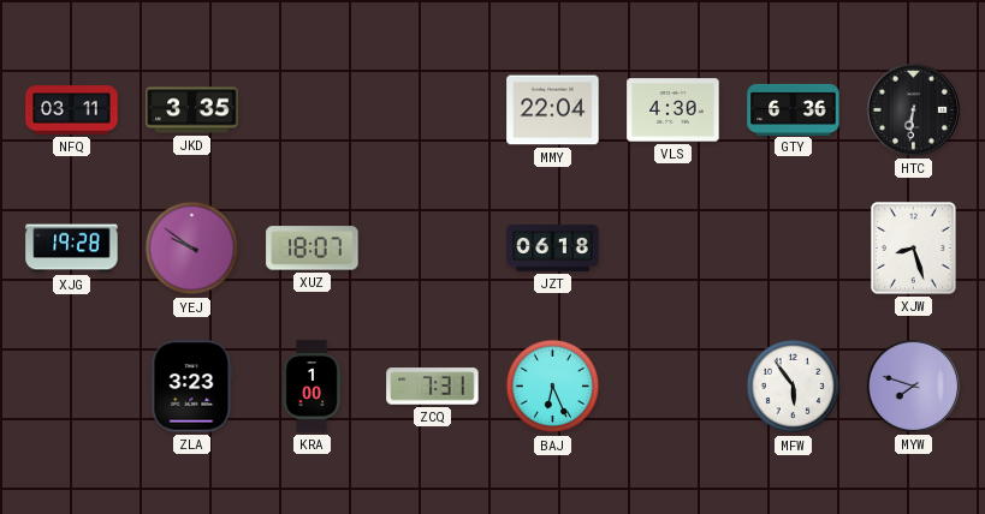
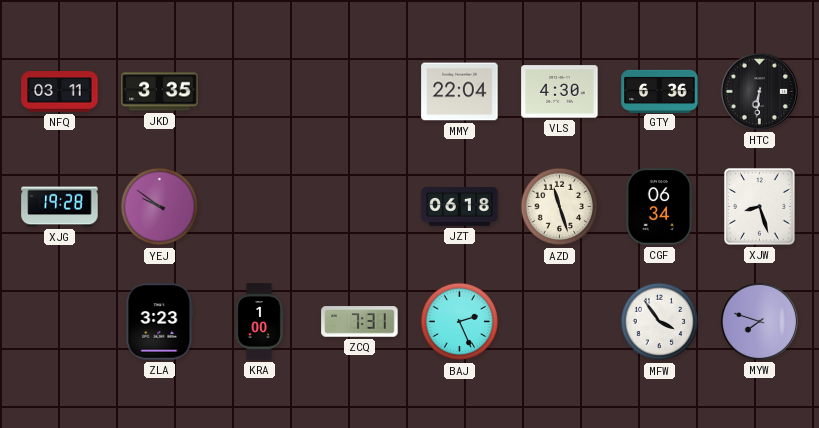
XUZ: 18:07 -> none (313, 249)
AZD: none -> 11:27 (560, 207)
CGF: none -> 06:34 (660, 207)
BAJ: 6:26 -> 2:26 (460, 322)
MFW: 5:54 -> 3:54 (660, 322)
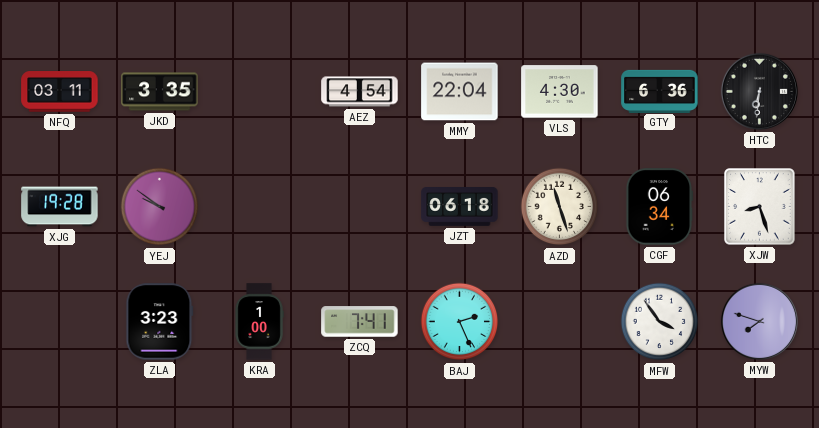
AEZ: none -> 4:54 (360, 92)
ZCQ: 7:31 -> 7:41 (360, 322)
